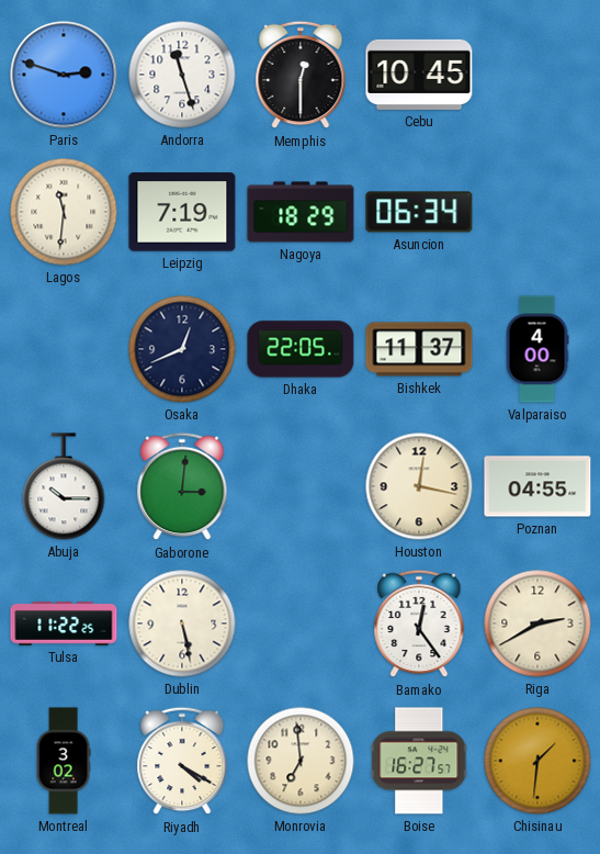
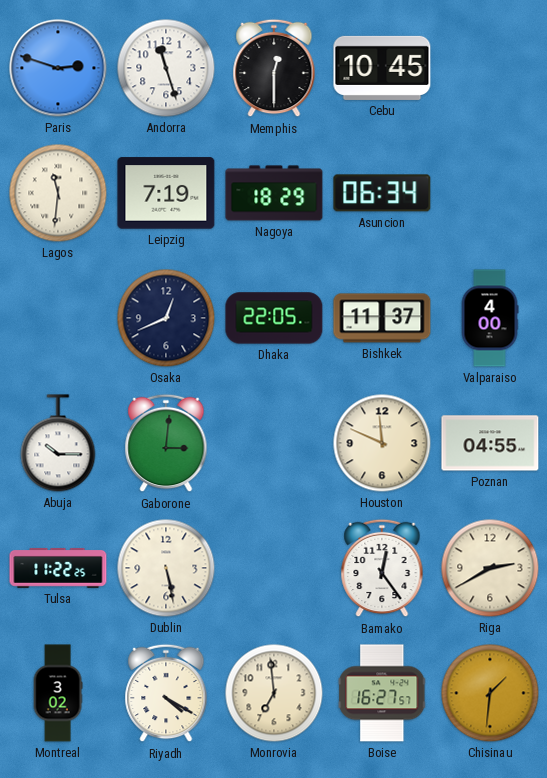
Houston: 12:17 -> 11:49 (382, 443)
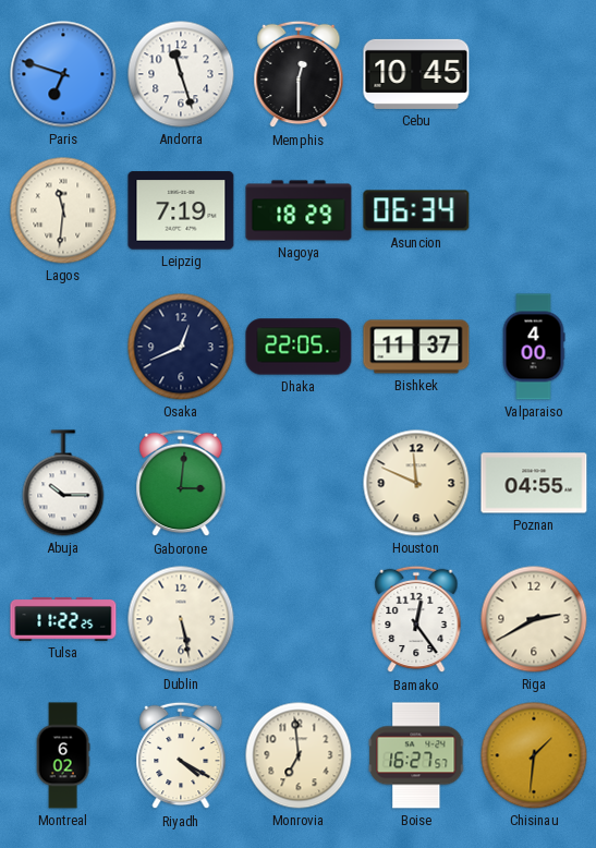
Paris: 2:48 -> 6:48 (63, 74)
Montreal: 3:02 -> 6:02 (63, 755)
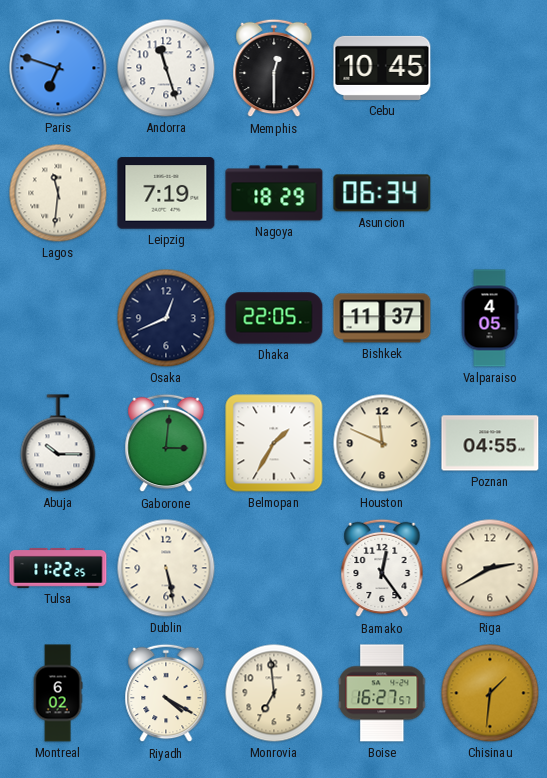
Valparaiso: 4:00 -> 4:05 (490, 318)
Belmopan: none -> 1:35 (274, 443)
